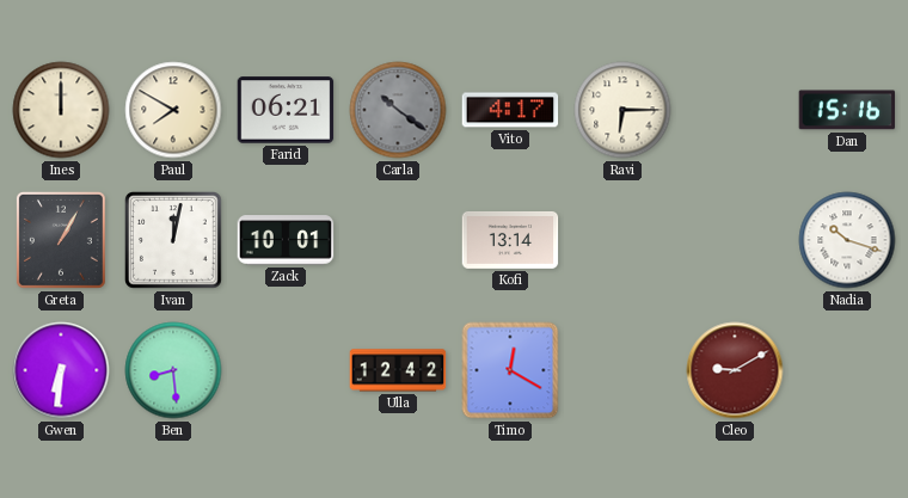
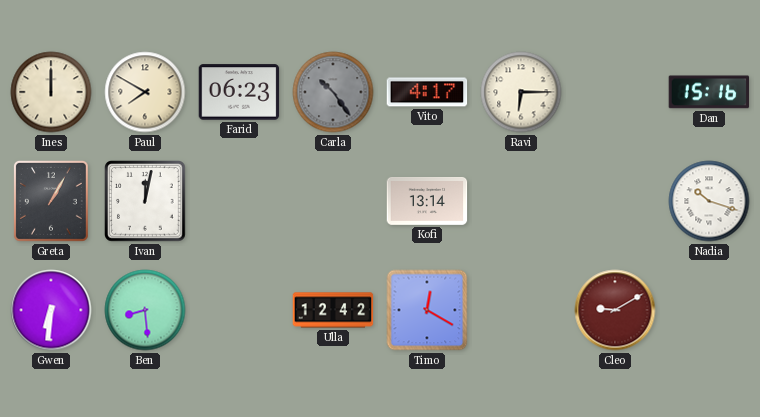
Farid: 06:21 -> 06:23 (239, 92)
Carla: 10:21 -> 10:24 (333, 92)
Zack: 10:01 -> none (286, 240)
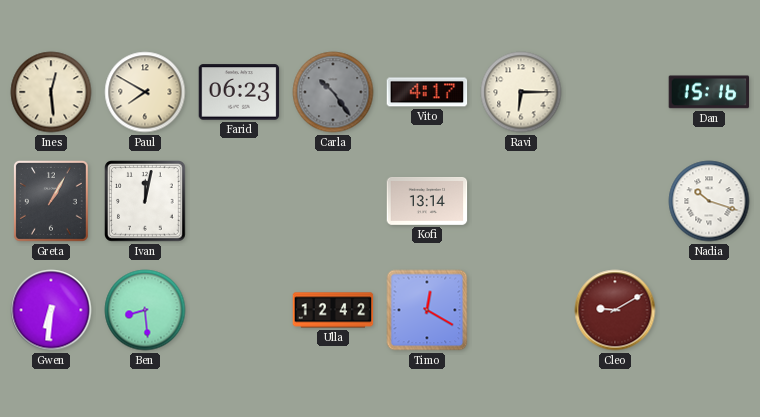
Ines: 12:00 -> 12:29 (51, 92)
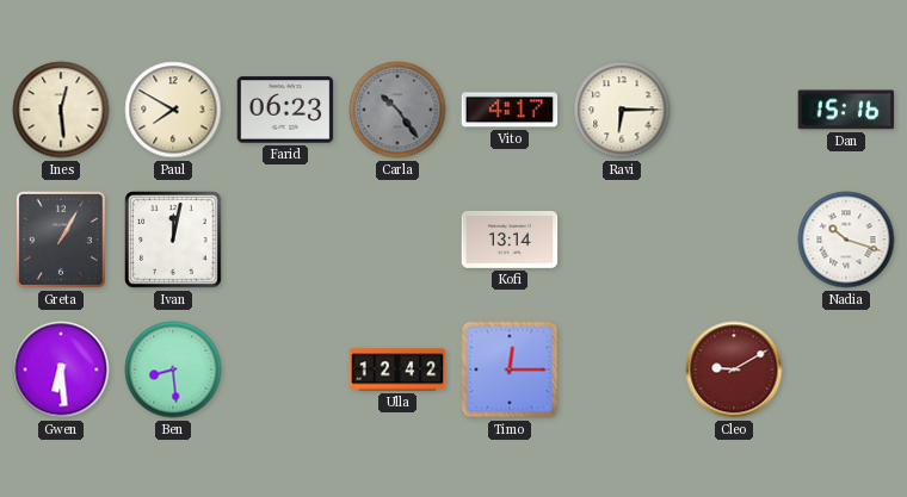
Gwen: 6:31 -> 6:29 (61, 369)
Timo: 12:20 -> 12:15 (510, 369)
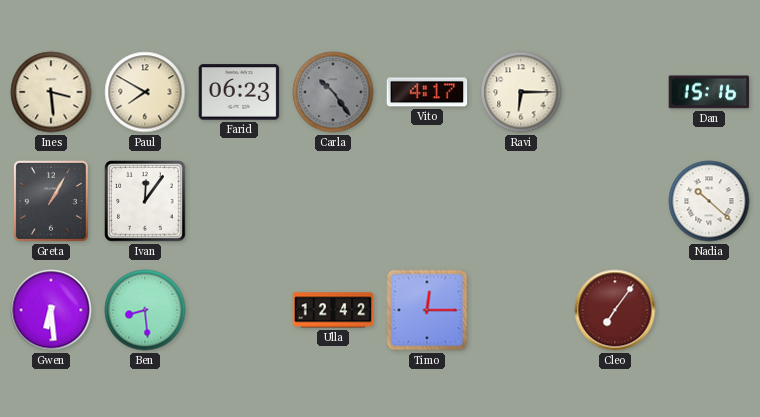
Ines: 12:29 -> 3:29 (51, 92)
Ivan: 12:02 -> 12:06 (146, 202)
Kofi: 13:14 -> none (510, 240)
Nadia: 10:18 -> 10:22 (709, 201)
Cleo: 9:10 -> 7:06 (615, 310)
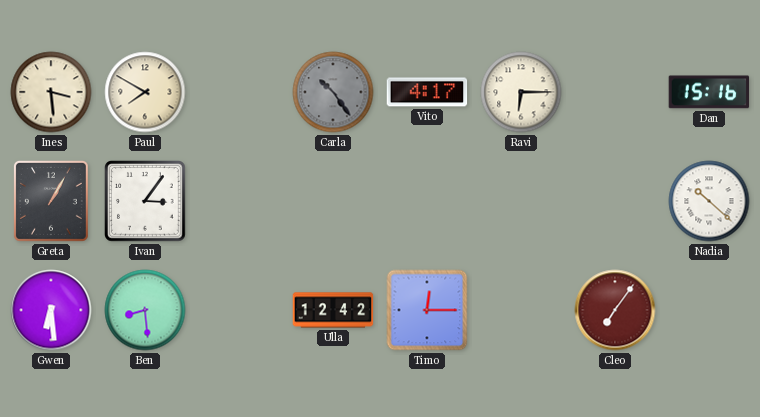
Farid: 06:23 -> none (239, 92)
Ivan: 12:06 -> 3:06 (146, 202)
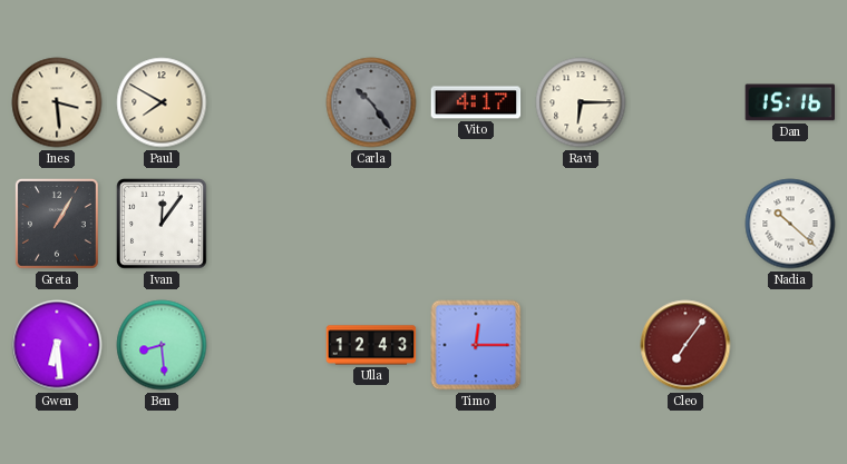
Ivan: 3:06 -> 12:06 (163, 225)
Ulla: 12:42 -> 12:43 (371, 345)
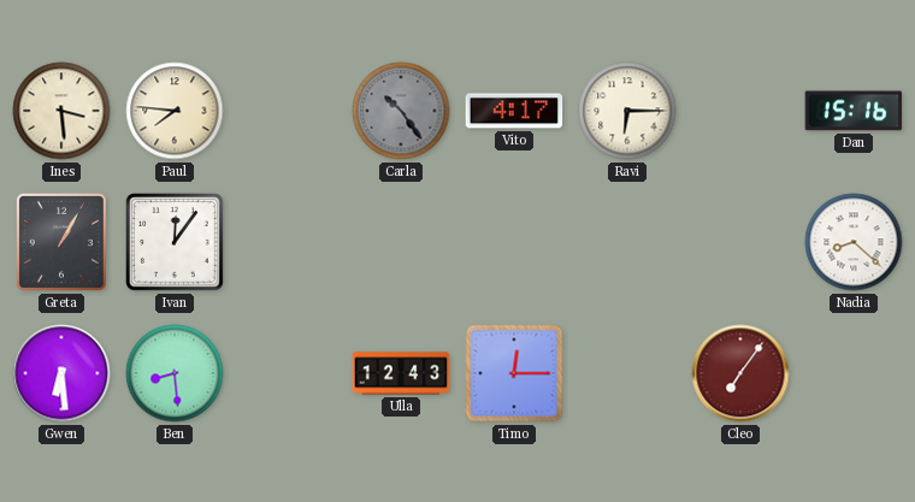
Paul: 7:50 -> 7:46 (175, 111)
Nadia: 10:22 -> 8:22 (854, 242)
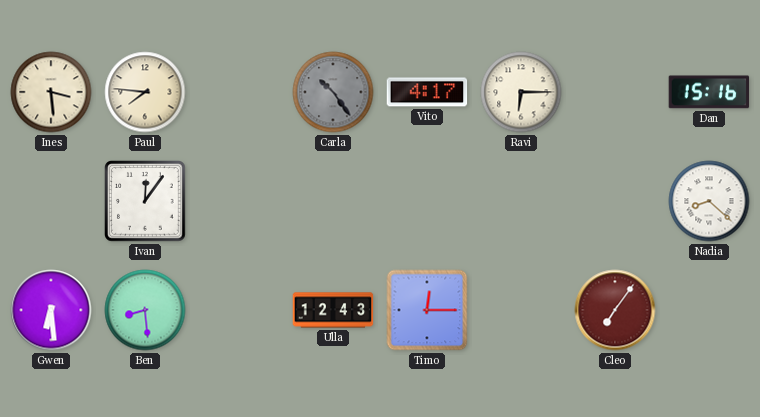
Greta: 1:05 -> none (61, 242)
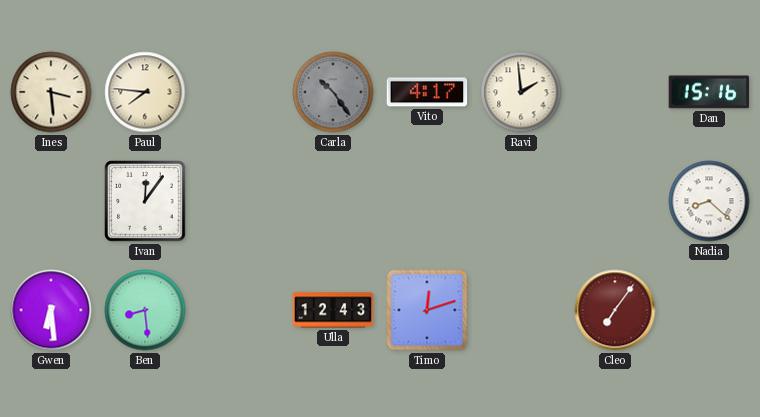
Ravi: 6:15 -> 1:59 (521, 92)
Timo: 12:15 -> 12:12 (427, 310)
